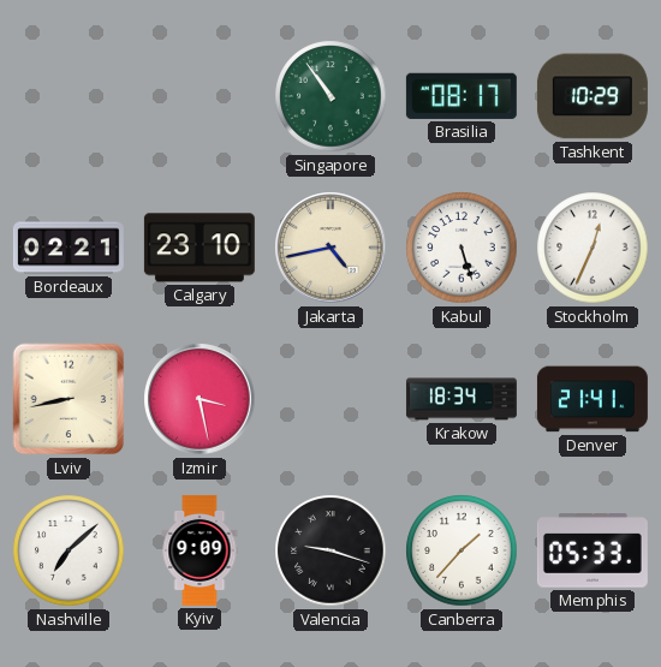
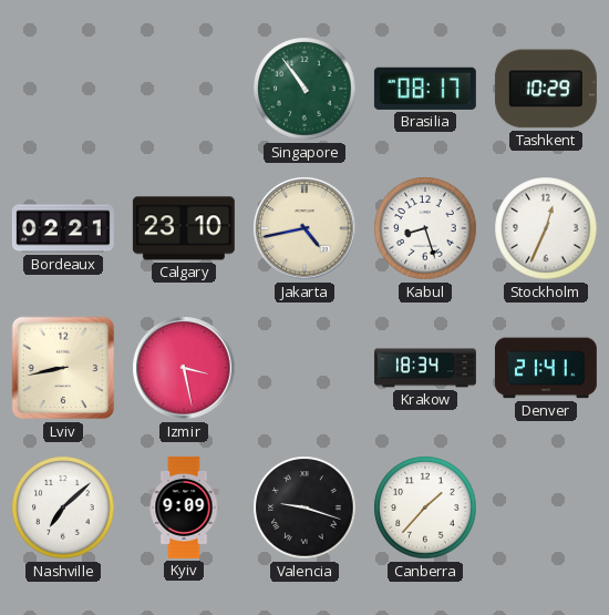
Kabul: 5:27 -> 8:27 (425, 228)
Memphis: 05:33 -> none (592, 550)
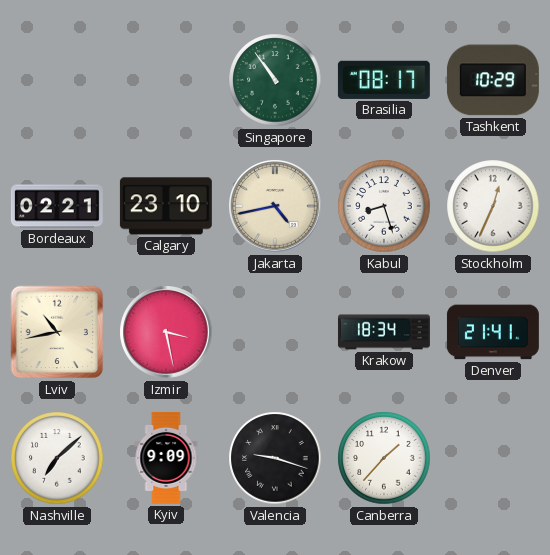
Lviv: 8:43 -> 10:43 (57, 332)
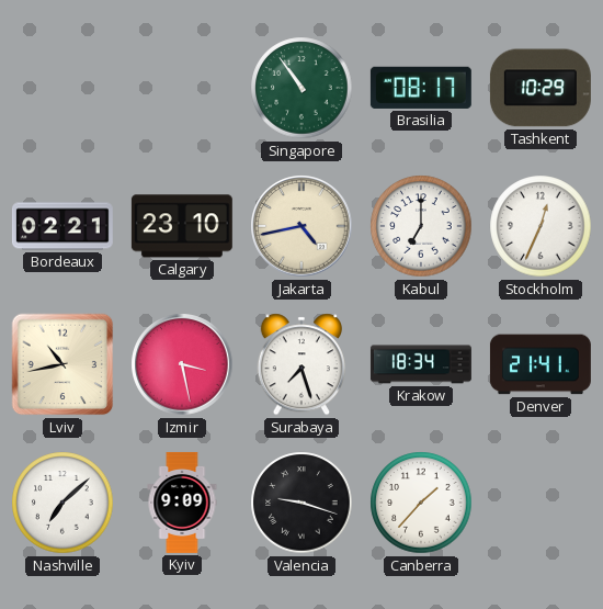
Kabul: 8:27 -> 7:00 (421, 226)
Surabaya: none -> 7:27 (300, 364)
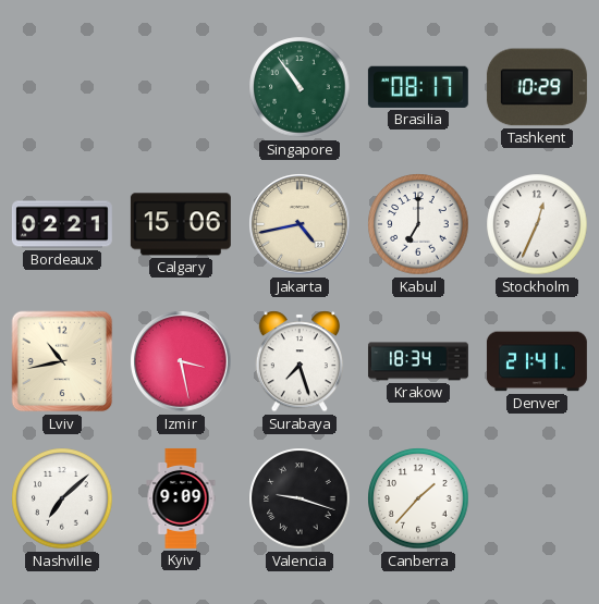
Calgary: 23:10 -> 15:06 (181, 224)
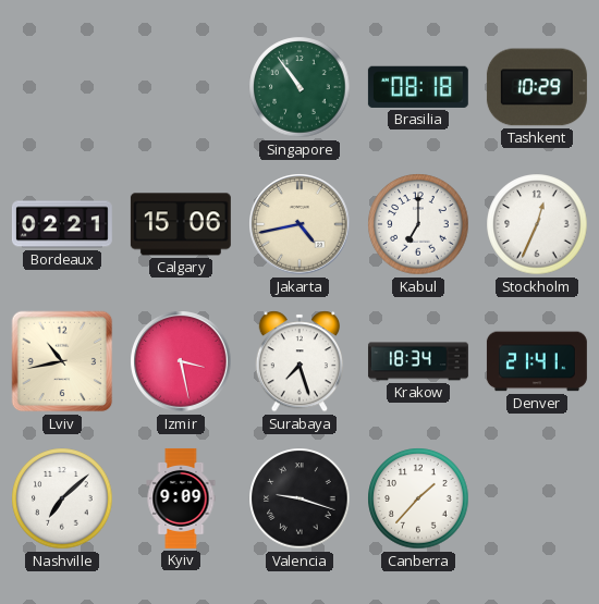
Brasilia: 08:17 -> 08:18 (418, 87)
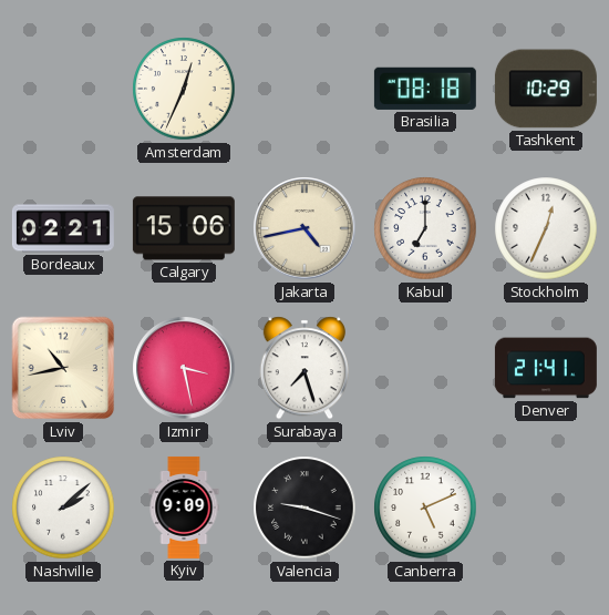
Amsterdam: none -> 12:34 (184, 89)
Singapore: 10:54 -> none (299, 87)
Krakow: 18:34 -> none (418, 361)
Nashville: 7:08 -> 2:08 (63, 508)
Canberra: 1:37 -> 5:11 (425, 508)
